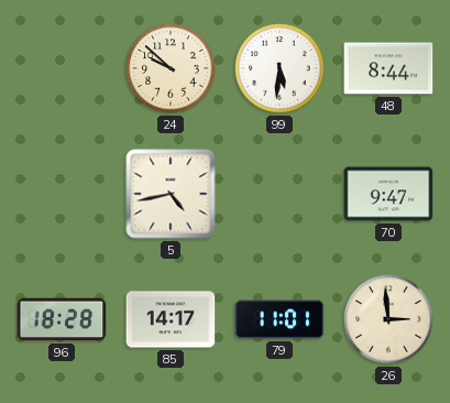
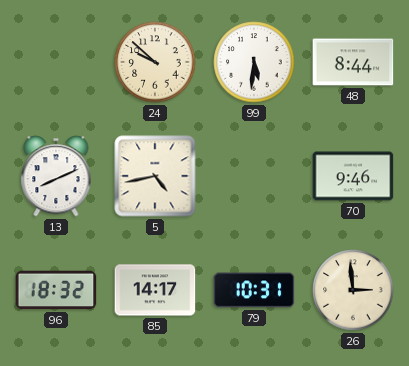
13: none -> 8:11 (56, 176)
70: 9:47 -> 9:46 (353, 176)
96: 18:28 -> 18:32 (56, 290)
79: 11:01 -> 10:31 (254, 290)
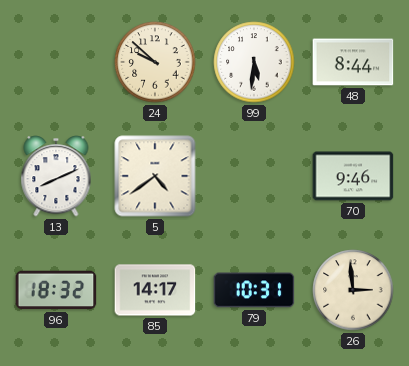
5: 4:43 -> 4:39 (155, 176)
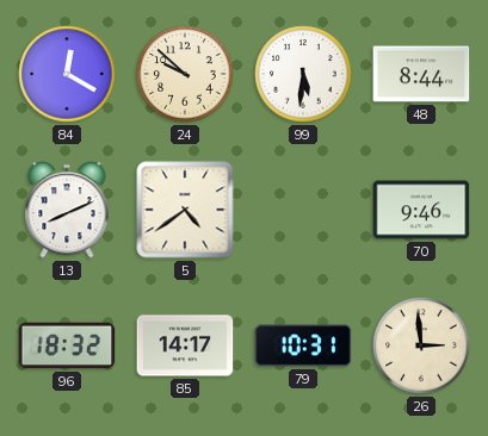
84: none -> 12:20 (67, 74)
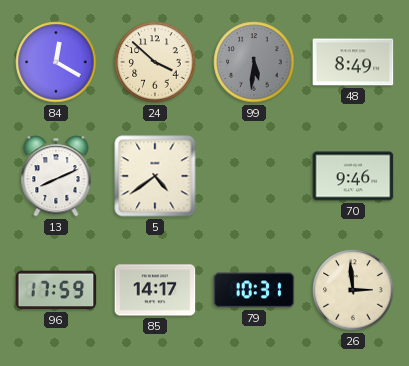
24: 9:52 -> 3:52 (155, 62)
99 dial: white -> grey (254, 62)
48: 8:44 -> 8:49 (353, 62)
96: 18:32 -> 17:59 (56, 290)
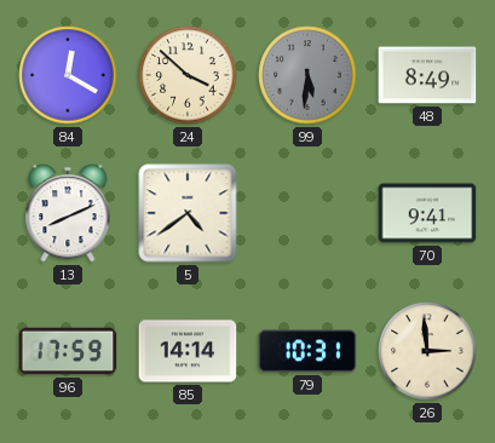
70: 9:46 -> 9:41 (427, 213)
85: 14:17 -> 14:14 (188, 351)
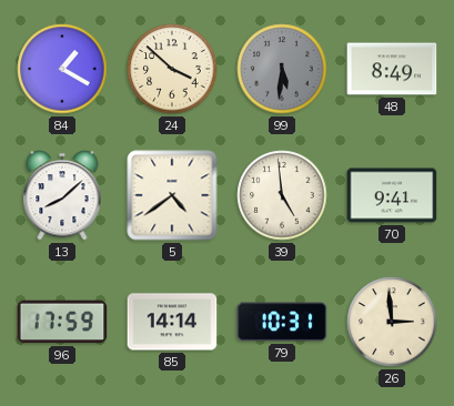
84: 12:20 -> 1:20 (62, 69)
13: 8:11 -> 8:08 (62, 195)
39: none -> 4:59 (282, 195)
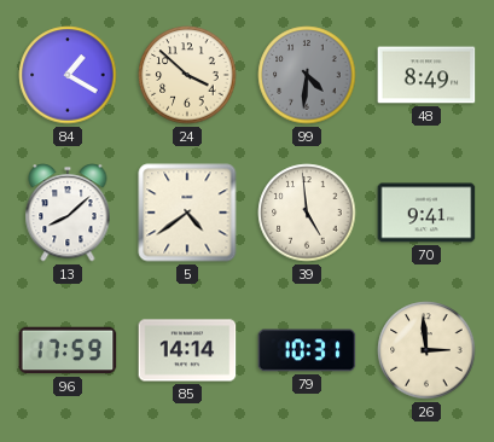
99: 5:31 -> 4:31 (307, 75)
